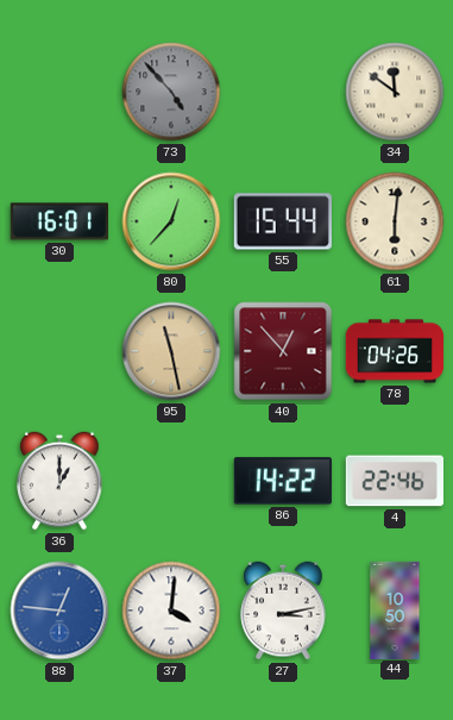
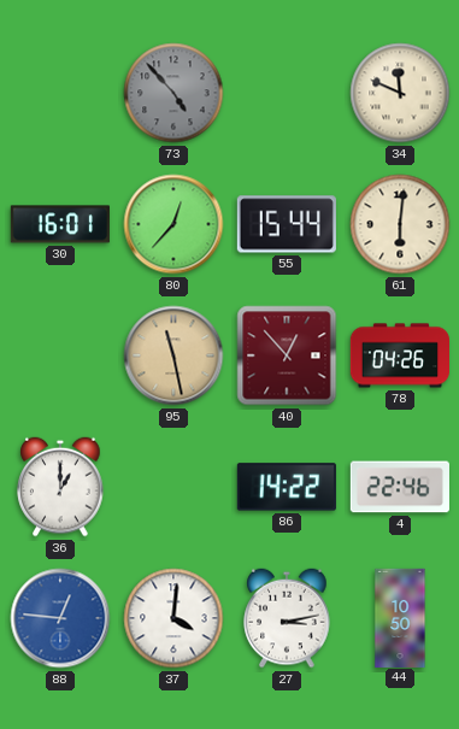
34: 11:51 -> 11:49 (400, 93)
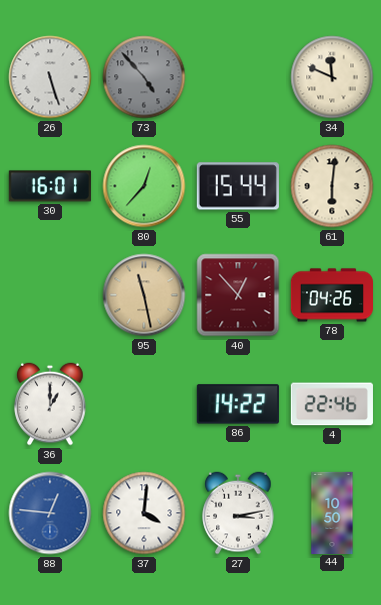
26: none -> 5:27 (50, 77)
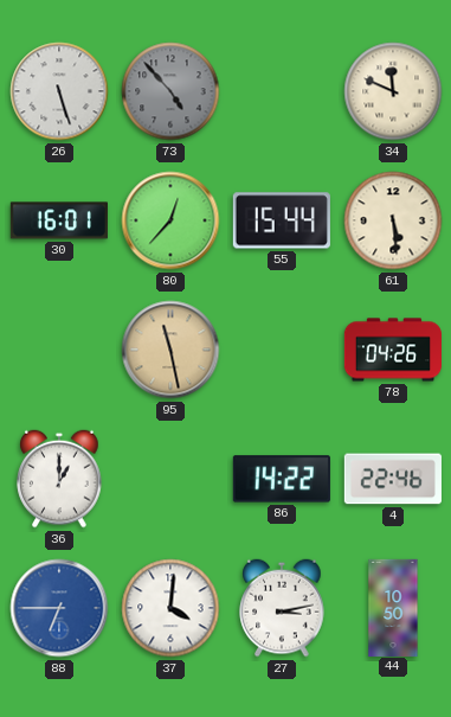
61: 6:01 -> 5:29 (393, 220)
40: 12:53 -> none (238, 295)
88: 12:46 -> 6:45 (59, 608)
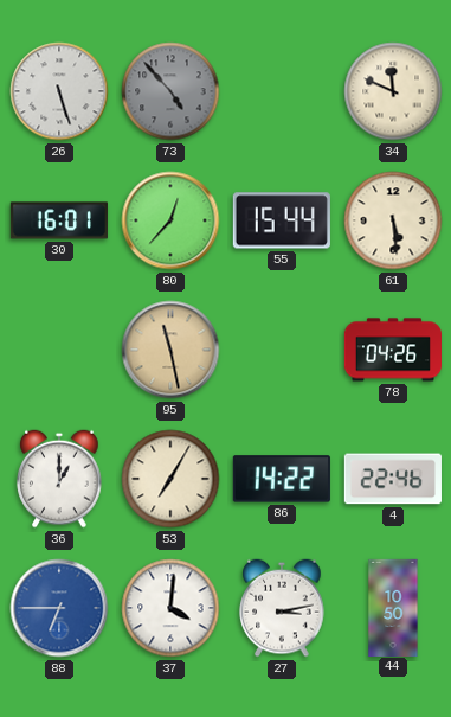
53: none -> 7:05 (170, 479)
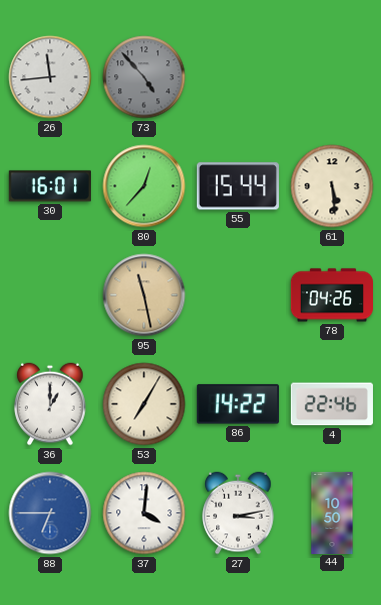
26: 5:27 -> 11:44 (50, 77)
34: 11:49 -> none (393, 91)
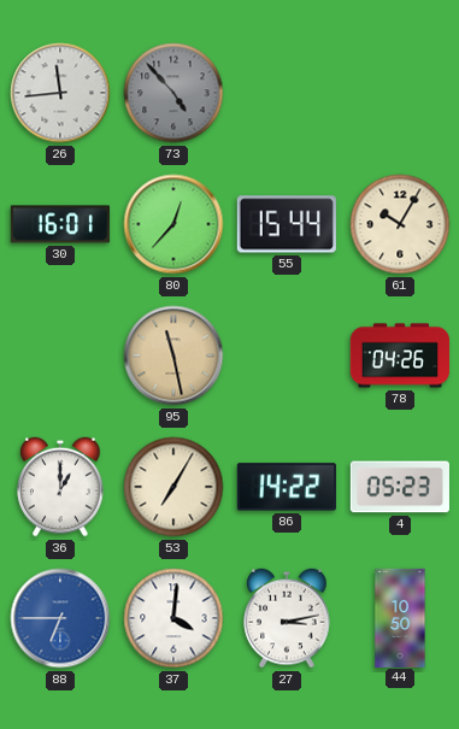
61: 5:29 -> 10:05 (400, 224)
4: 22:46 -> 05:23 (400, 487)
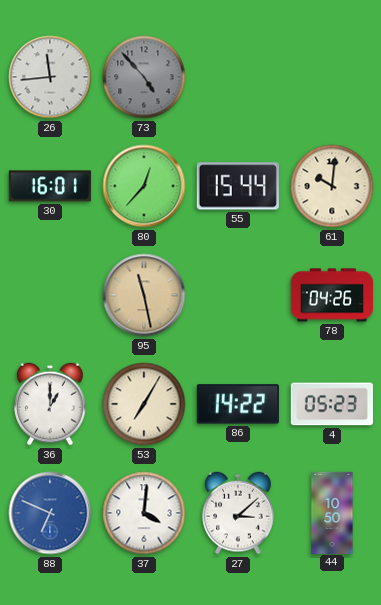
61: 10:05 -> 10:01 (332, 186)
88: 6:45 -> 6:49 (50, 513)
27: 3:13 -> 3:08 (238, 513)
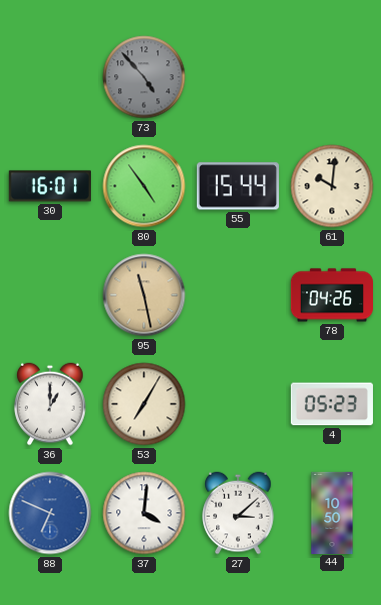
26: 11:44 -> none (50, 77)
80: 12:37 -> 4:54 (144, 186)
86: 14:22 -> none (238, 404)
